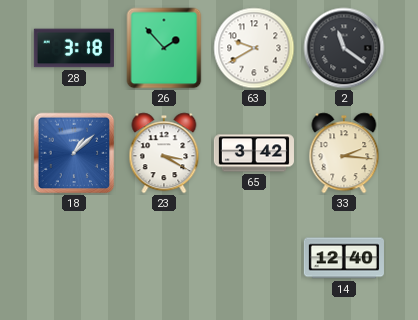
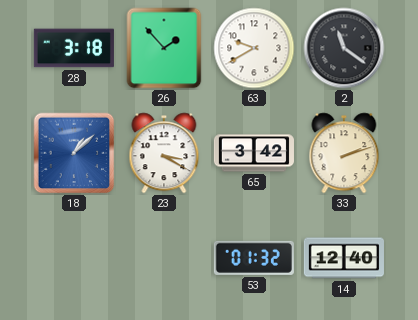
33: 2:16 -> 2:12 (344, 153)
53: none -> 01:32 (254, 258)
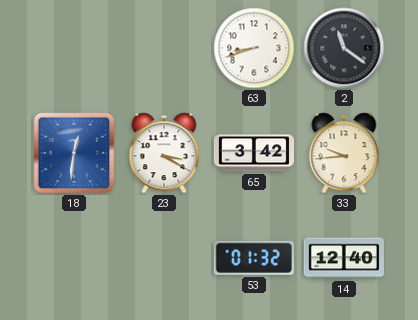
28: 3:18 -> none (74, 48)
26: 1:53 -> none (164, 48)
63: 9:40 -> 8:42 (254, 48)
18: 1:08 -> 12:31 (74, 153)
33: 2:12 -> 9:44 (344, 153)
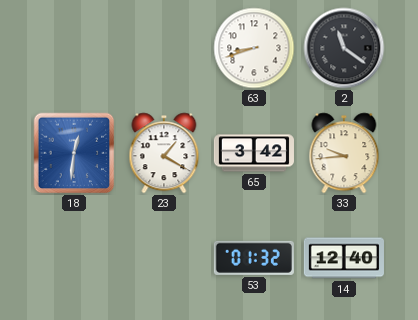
23: 3:20 -> 1:20 (164, 153)
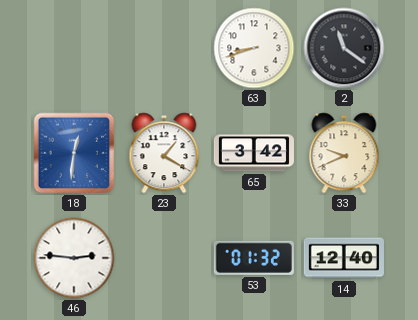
33: 9:44 -> 9:41 (344, 153)
46: none -> 2:46 (74, 258)
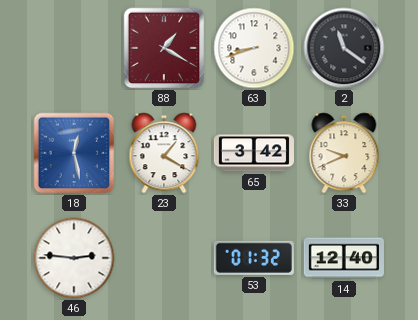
88: none -> 1:20 (164, 48)
18: 12:31 -> 12:28 (74, 153)
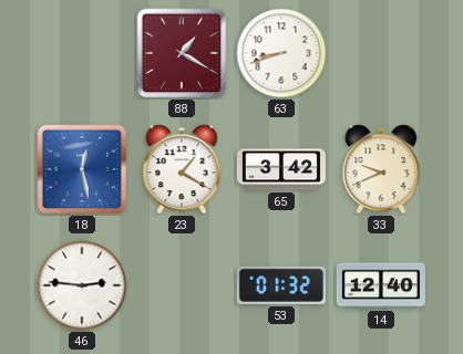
2: 11:21 -> none (344, 48)
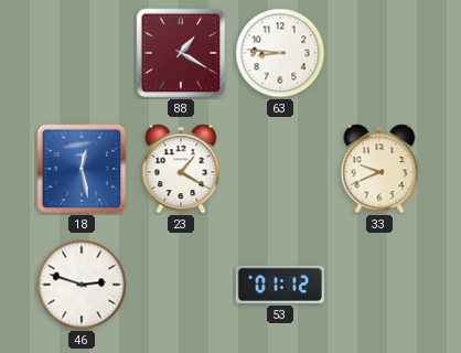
63: 8:42 -> 8:46 (280, 53)
65: 3:42 -> none (281, 169)
46: 2:46 -> 2:48 (82, 285)
53: 01:32 -> 01:12 (280, 285)
14: 12:40 -> none (381, 285)
